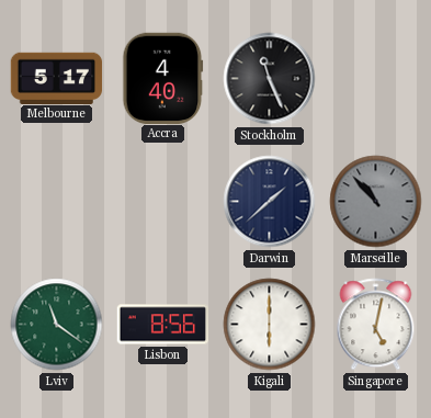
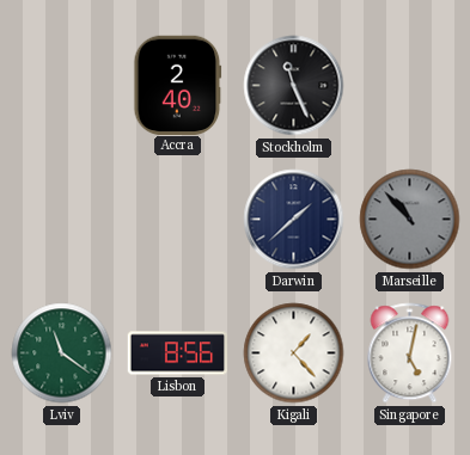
Melbourne: 5:17 -> none (57, 78)
Accra: 4:40 -> 2:40 (178, 85)
Kigali: 6:00 -> 1:23 (294, 353)
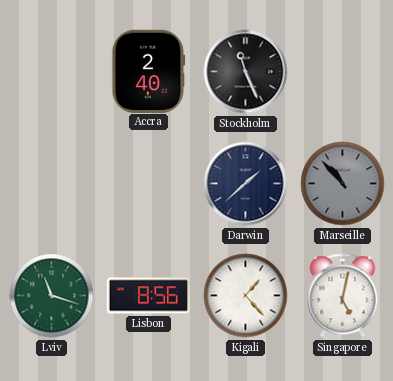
Lviv: 11:21 -> 11:18 (52, 296)
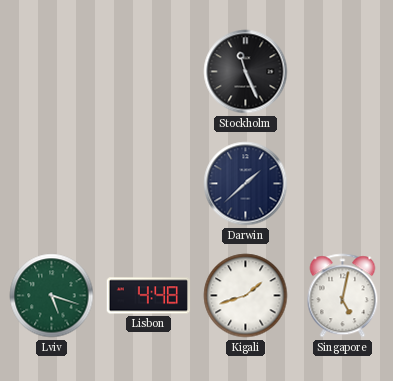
Accra: 2:40 -> none (149, 71)
Marseille: 10:53 -> none (343, 184)
Lviv: 11:18 -> 5:18 (52, 296)
Lisbon: 8:56 -> 4:48 (149, 296)
Kigali: 1:23 -> 1:42 (246, 296)
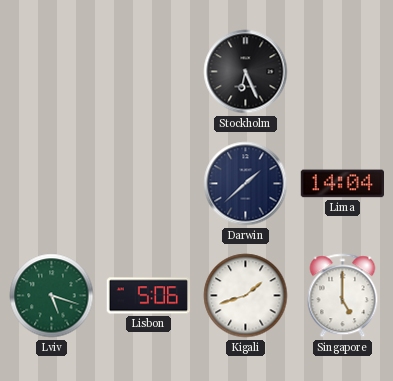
Stockholm: 11:26 -> 6:26 (246, 72)
Lima: none -> 14:04 (342, 184)
Lisbon: 4:48 -> 5:06 (149, 296)
Singapore: 5:02 -> 5:00 (343, 296)
